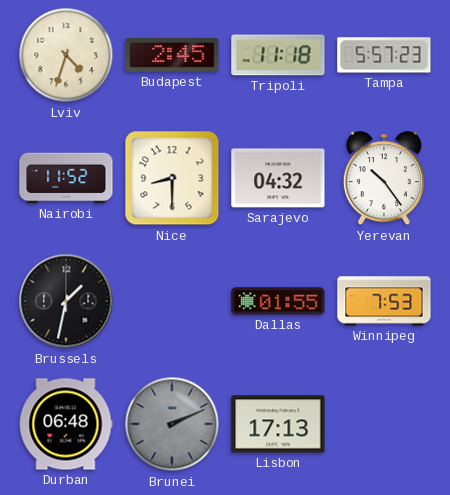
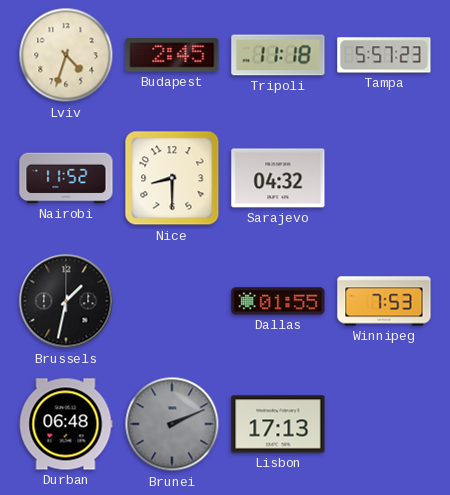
Yerevan: 10:24 -> none (384, 179)
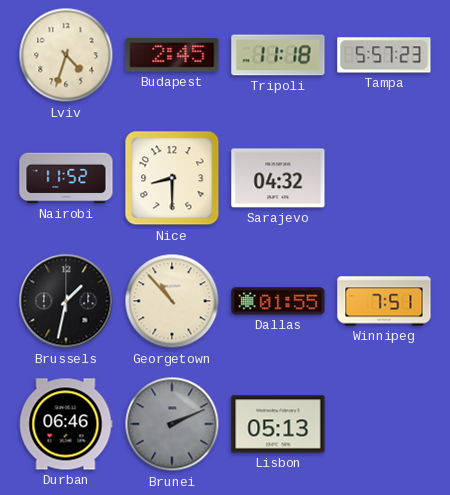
Georgetown: none -> 10:53 (172, 301)
Winnipeg: 7:53 -> 7:51 (384, 301)
Durban: 06:48 -> 06:46 (66, 424)
Lisbon: 17:13 -> 05:13 (278, 424)
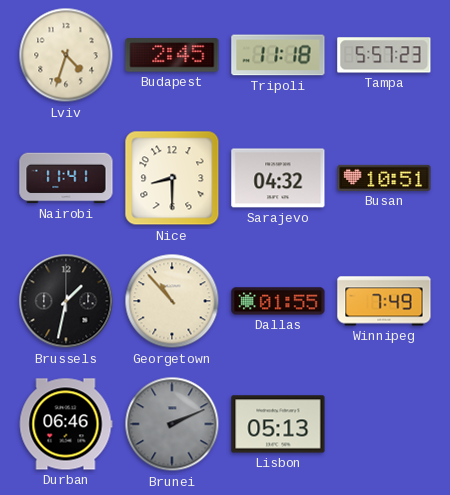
Nairobi: 11:52 -> 11:41 (66, 178)
Busan: none -> 10:51 (384, 178)
Winnipeg: 7:51 -> 7:49 (384, 301)
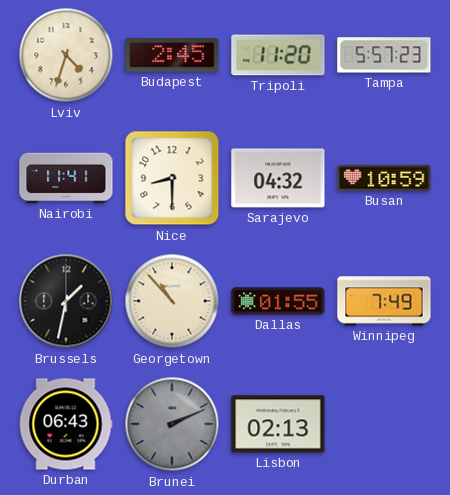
Tripoli: 11:18 -> 11:20 (278, 55)
Busan: 10:51 -> 10:59 (384, 178)
Durban: 06:46 -> 06:43 (66, 424)
Lisbon: 05:13 -> 02:13 (278, 424)
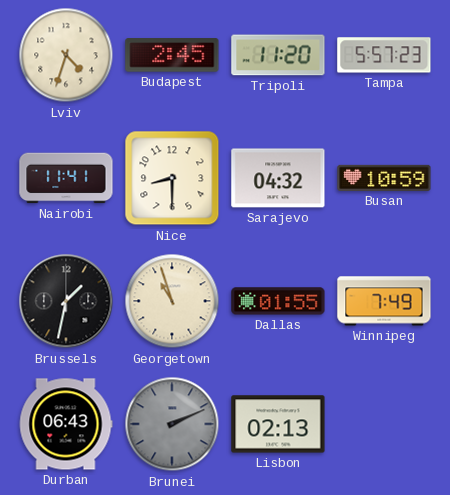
Georgetown: 10:53 -> 10:57 (172, 301)
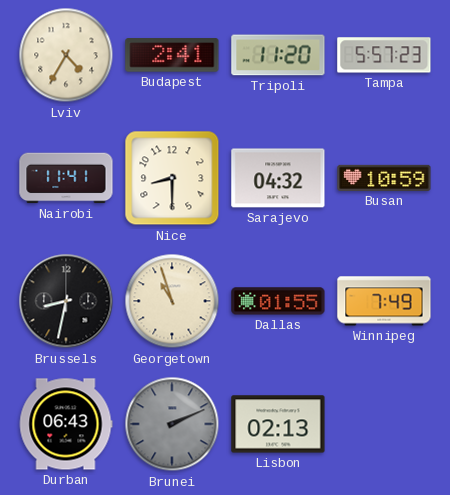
Lviv: 4:33 -> 4:35 (66, 55)
Budapest: 2:45 -> 2:41 (172, 55)
Brussels: 1:32 -> 8:32 (66, 301)
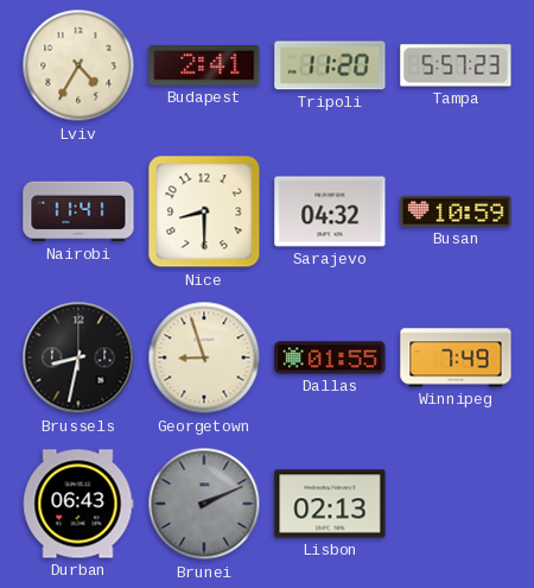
Georgetown: 10:57 -> 8:57 (204, 358)
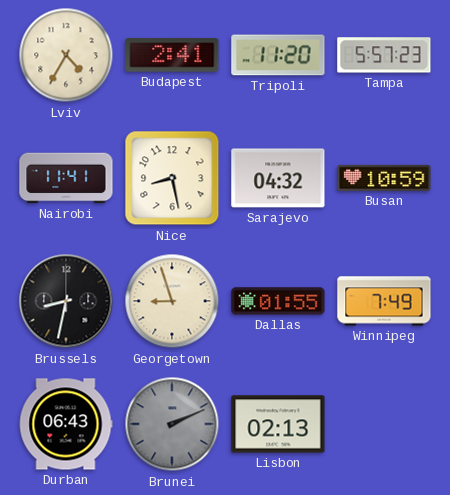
Nice: 8:30 -> 8:28 (172, 178)
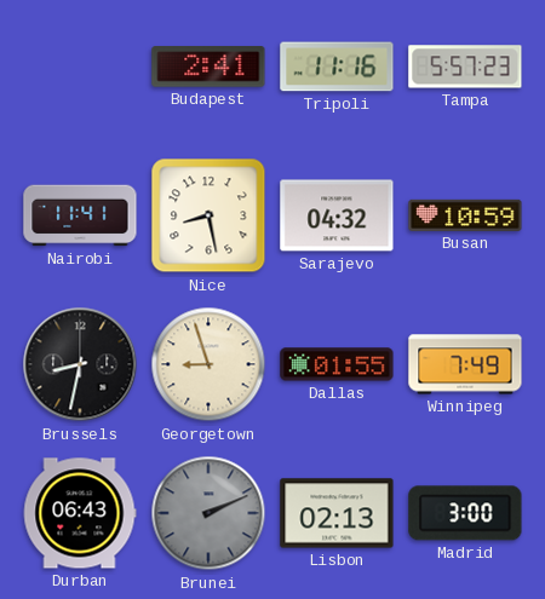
Lviv: 4:35 -> none (66, 55)
Tripoli: 11:20 -> 11:16 (337, 67)
Madrid: none -> 3:00 (465, 513)
